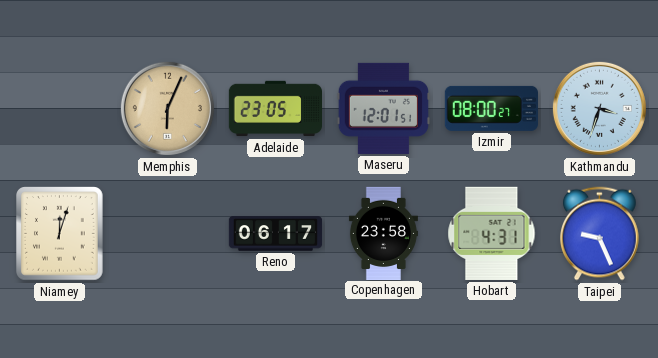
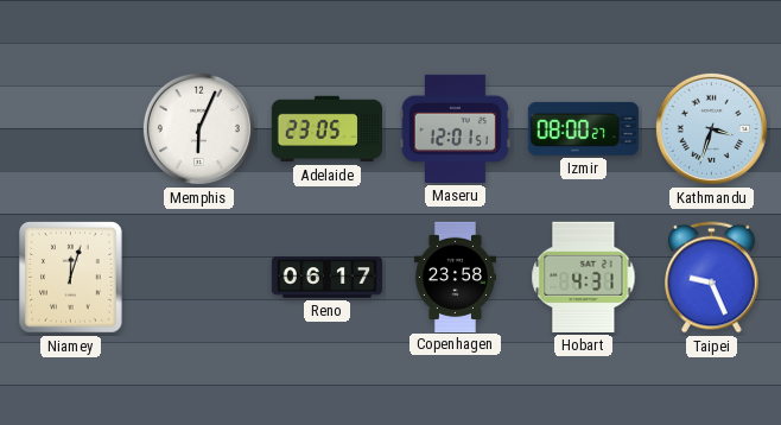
Memphis dial: champagne -> white (198, 128)
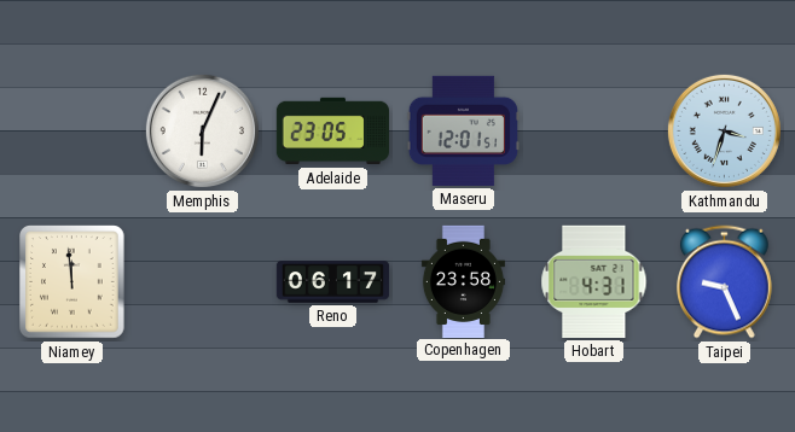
Izmir: 08:00 -> none (583, 128)
Niamey: 12:03 -> 11:59 (72, 282)
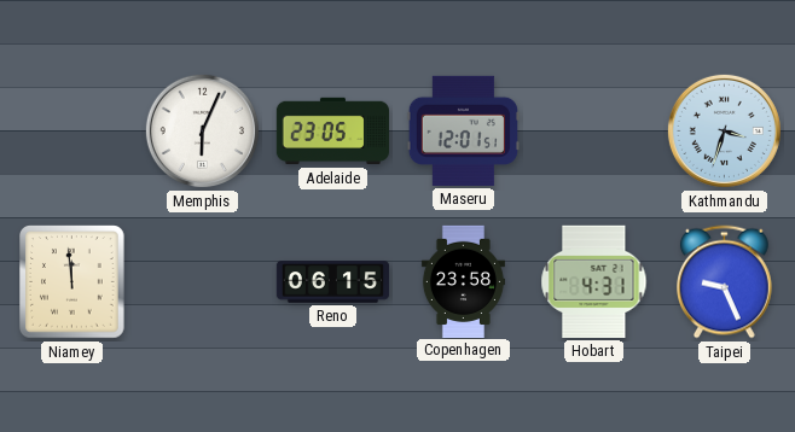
Reno: 06:17 -> 06:15 (333, 282)
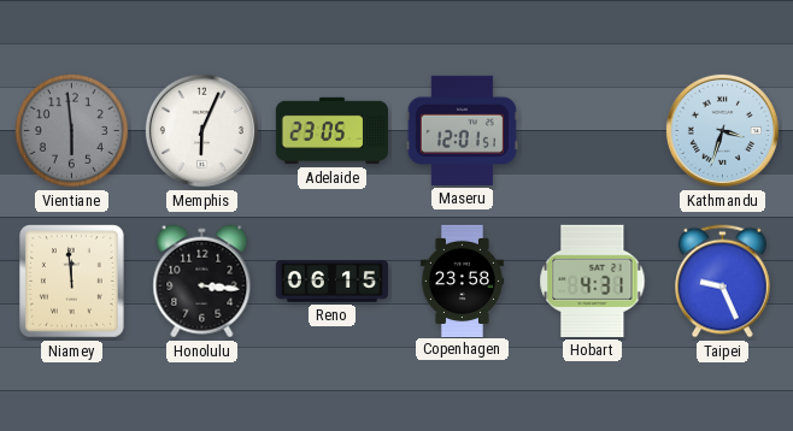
Vientiane: none -> 5:59 (71, 130)
Honolulu: none -> 3:16 (202, 282)
